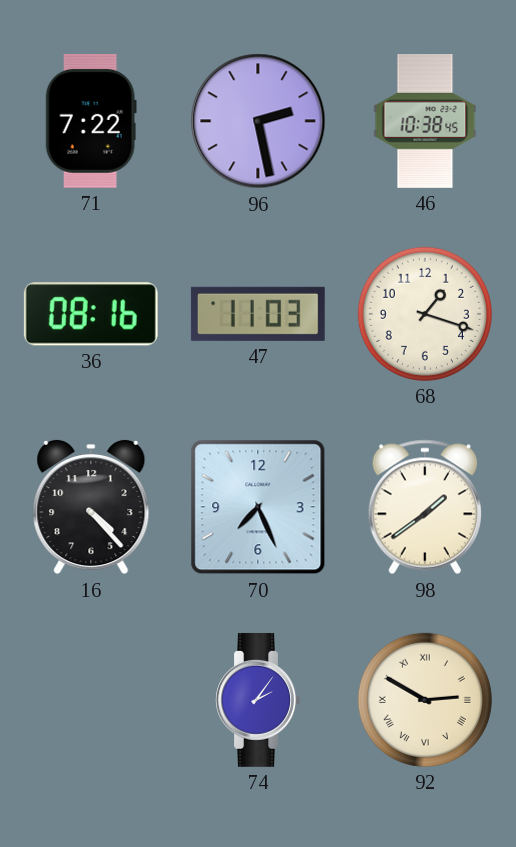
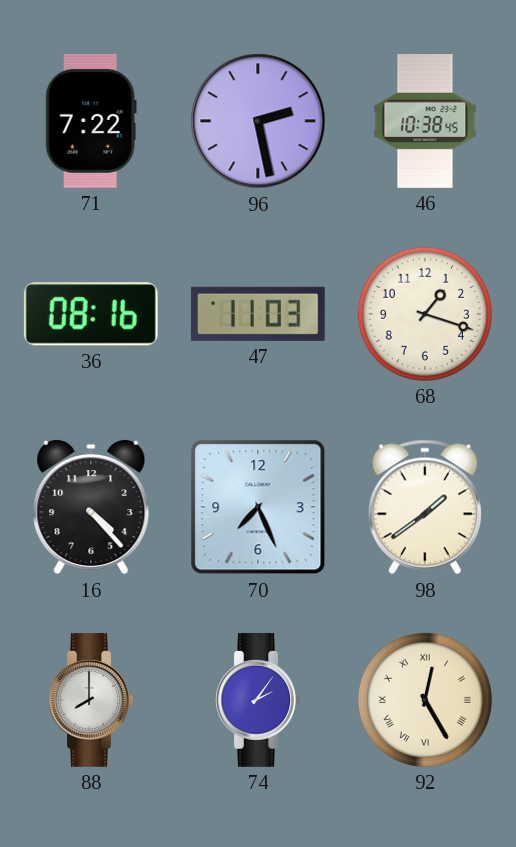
88: none -> 8:00 (91, 700)
92: 2:50 -> 12:25 (425, 700)
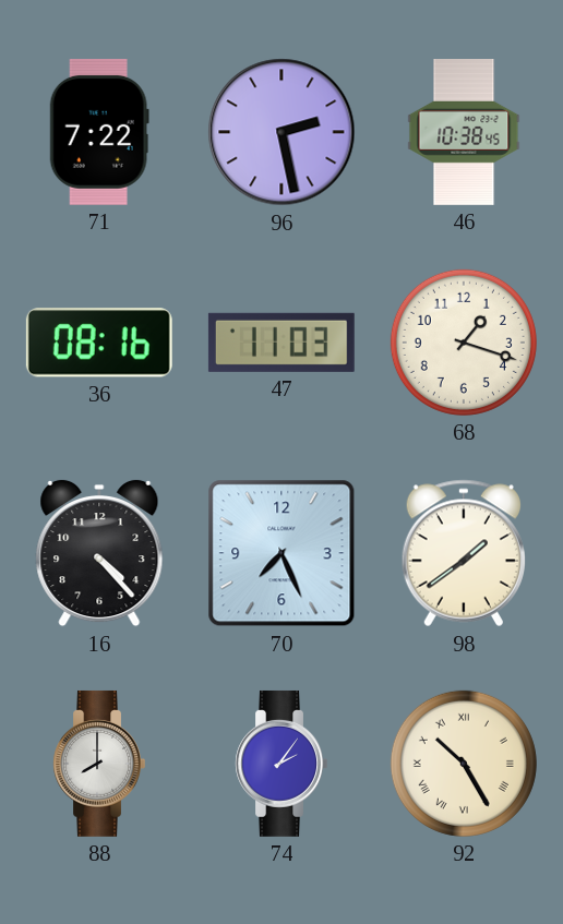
92: 12:25 -> 10:25 (464, 764)
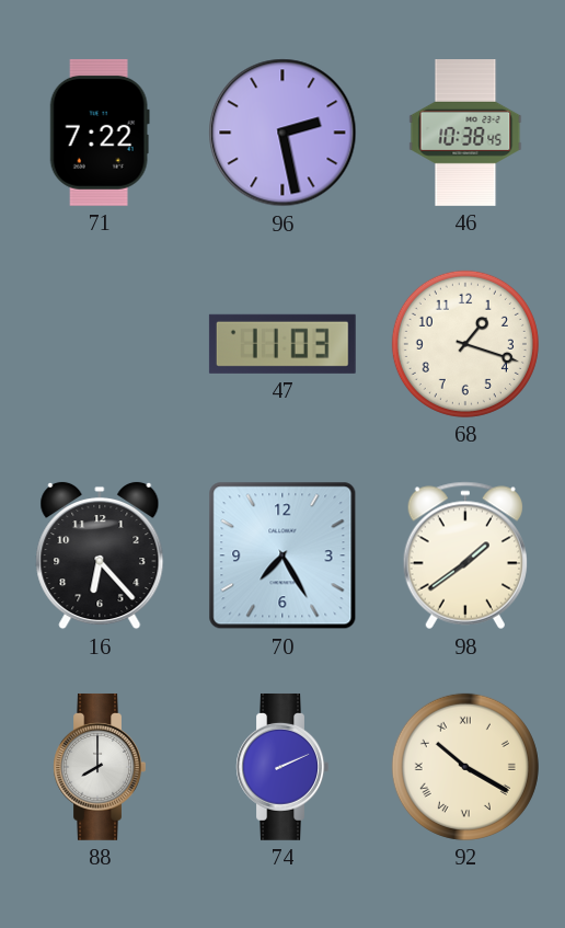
36: 08:16 -> none (99, 343)
16: 4:23 -> 6:23 (100, 555)
70: 7:26 -> 7:25 (282, 555)
74: 2:06 -> 2:11 (282, 767)
92: 10:25 -> 10:20 (465, 767)
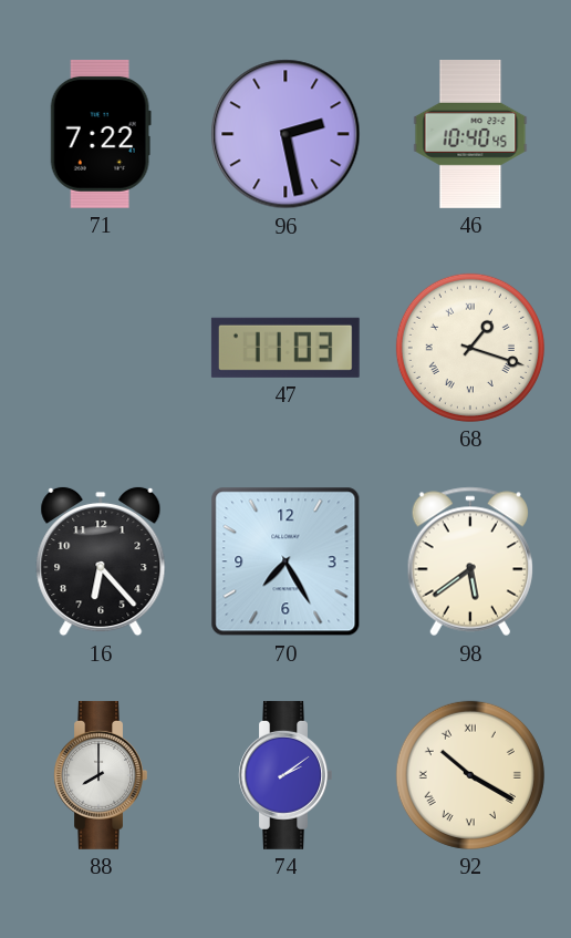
46: 10:38 -> 10:40 (470, 135)
68 numerals: Arabic -> Roman (470, 348)
98: 1:39 -> 5:39 (470, 561)
74: 2:11 -> 2:09 (285, 775)
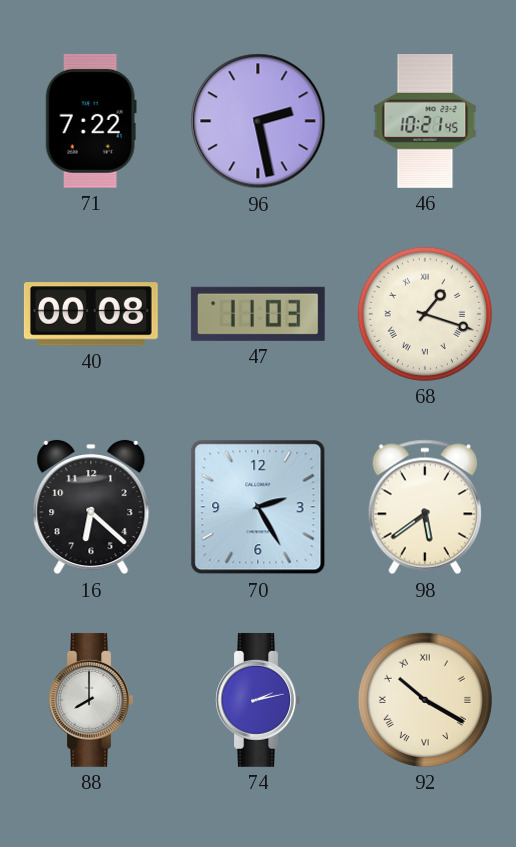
46: 10:40 -> 10:21 (425, 122)
40: none -> 00:08 (91, 314)
16: 6:23 -> 6:22 (91, 507)
70: 7:25 -> 2:25 (258, 507)
74: 2:09 -> 2:13 (258, 700)
